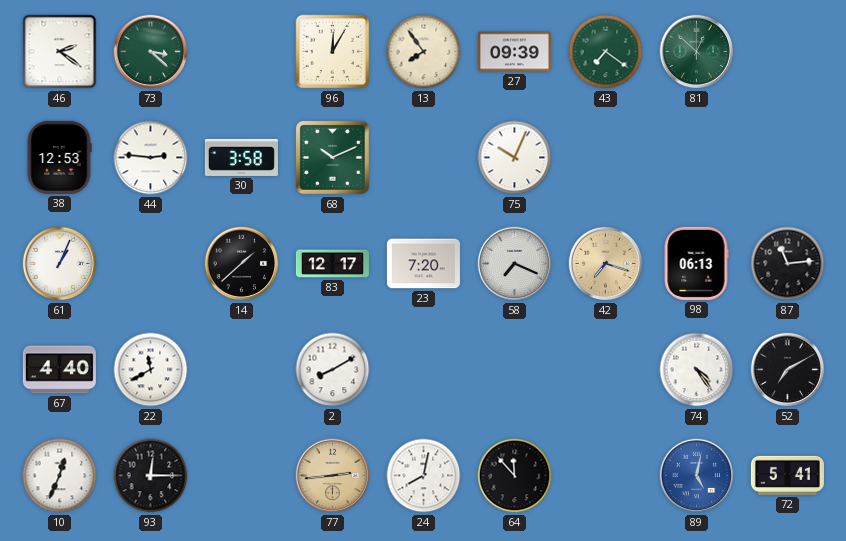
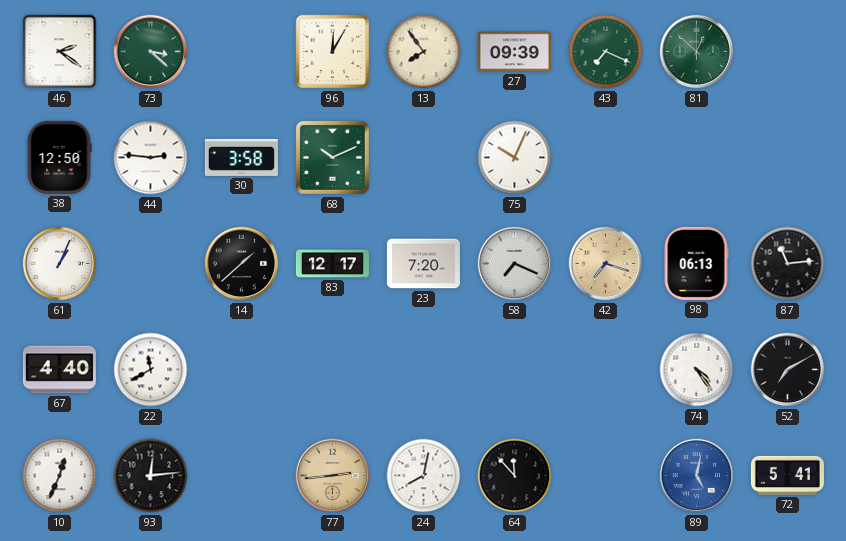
43: 7:21 -> 7:19 (606, 52)
38: 12:53 -> 12:50 (59, 157)
2: 8:10 -> none (333, 370)
93: 12:15 -> 12:14 (151, 476)
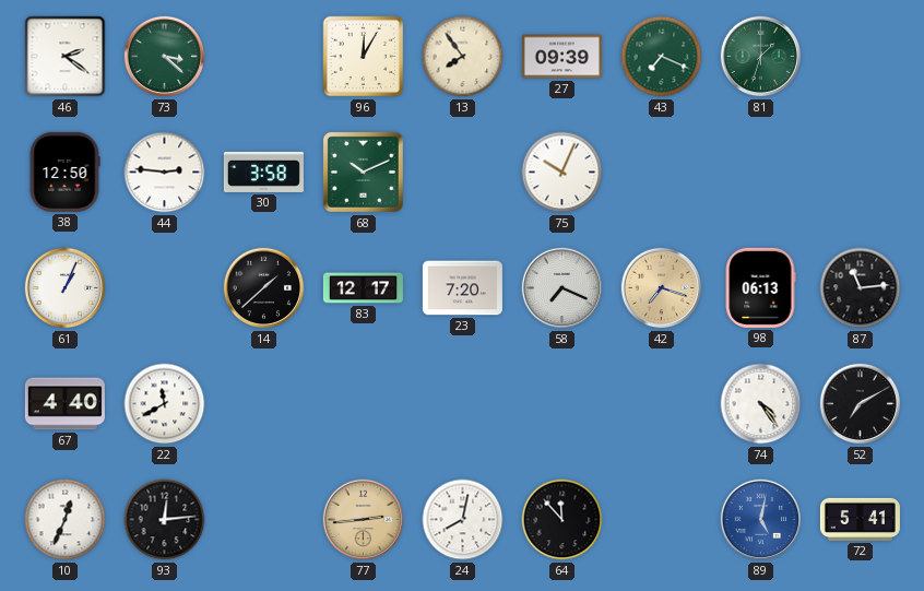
81: 12:52 -> 1:33 (761, 57)
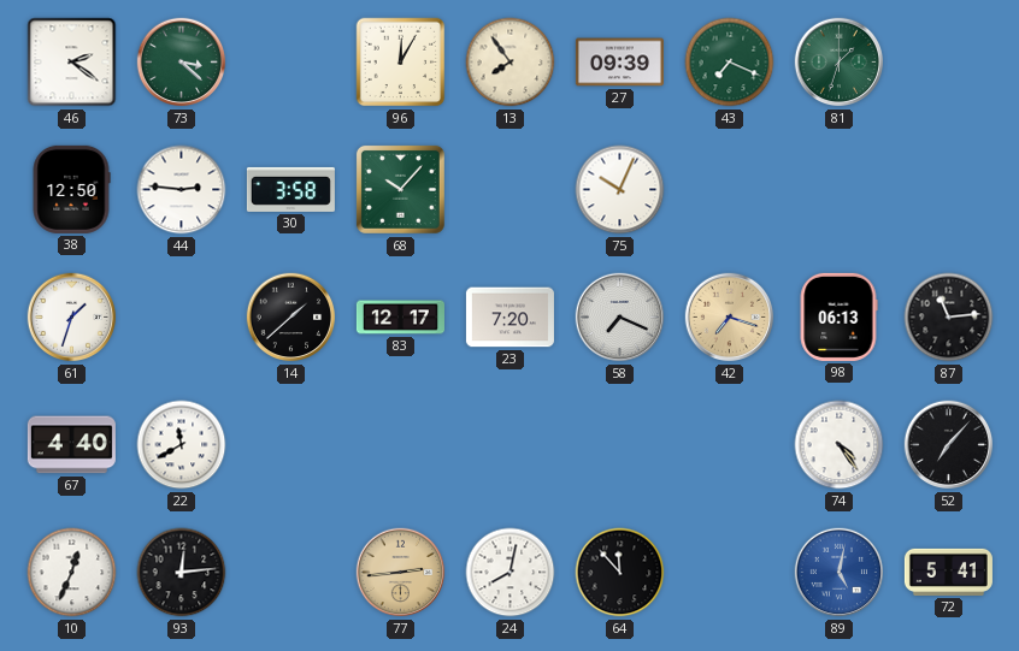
68: 10:11 -> 10:07 (400, 189)
61: 1:04 -> 1:33 (72, 318)
52: 7:10 -> 7:07 (949, 445)
